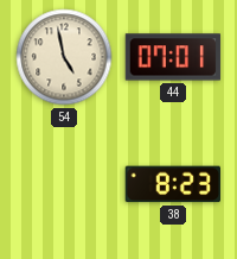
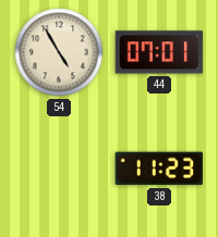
54: 4:58 -> 4:55 (59, 52)
38: 8:23 -> 11:23 (158, 169)
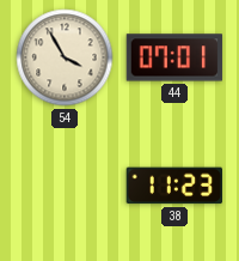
54: 4:55 -> 3:55 (65, 57)
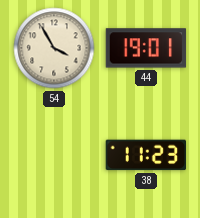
44: 07:01 -> 19:01 (146, 48)
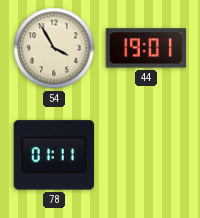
78: none -> 01:11 (53, 155)
38: 11:23 -> none (145, 155)
